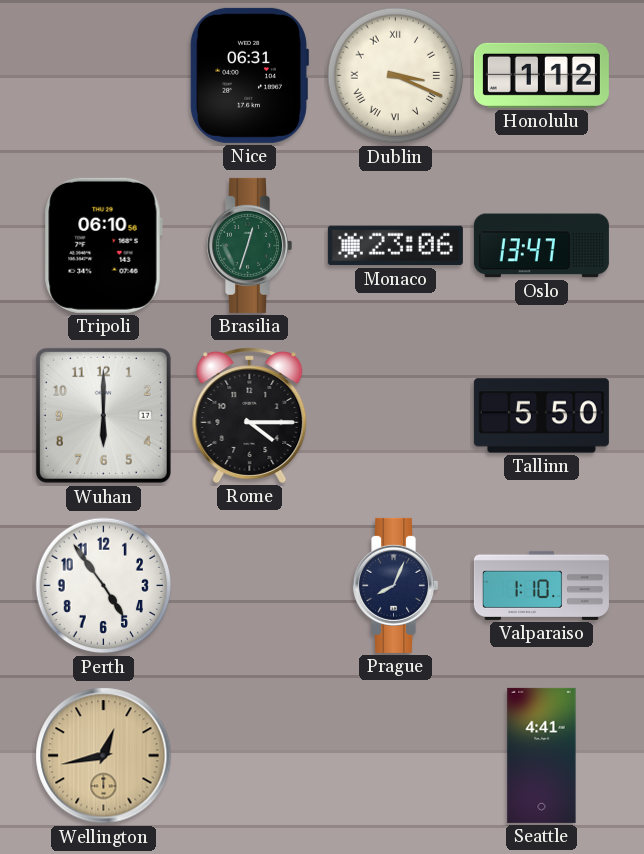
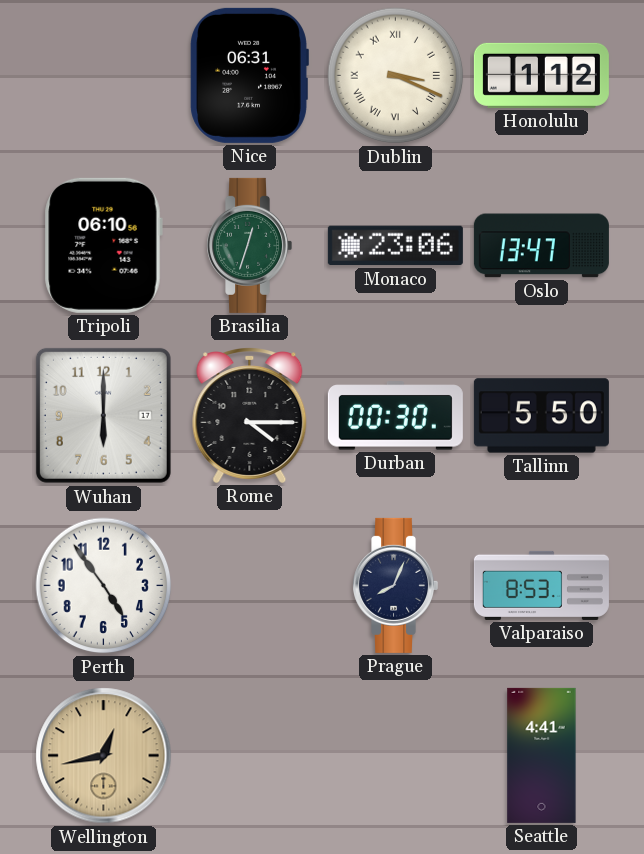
Durban: none -> 00:30 (395, 416)
Valparaiso: 1:10 -> 8:53 (541, 585)
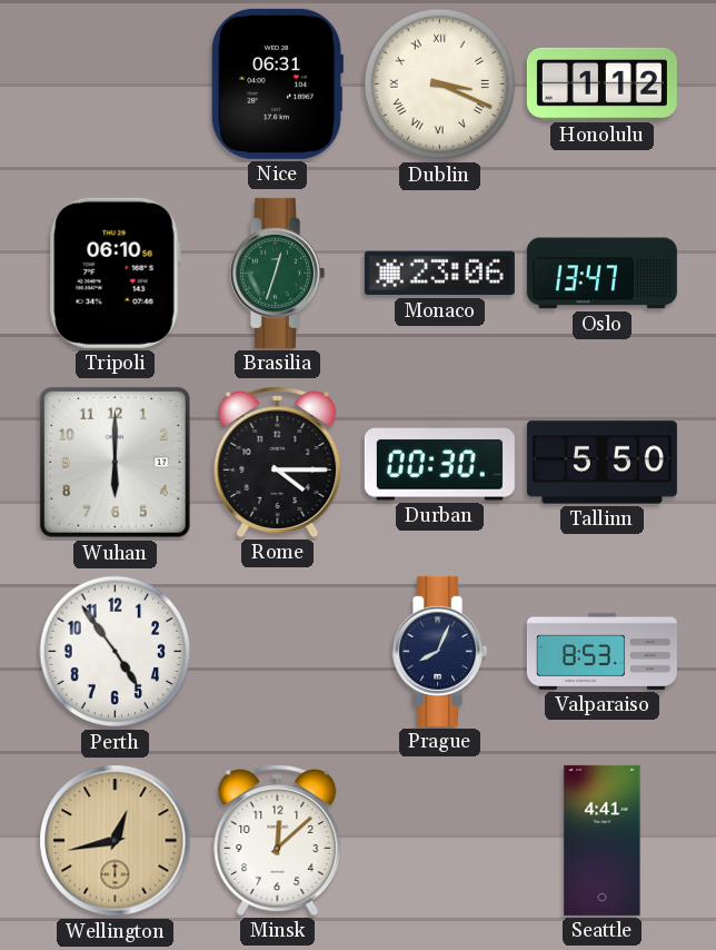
Minsk: none -> 12:08 (278, 841)
